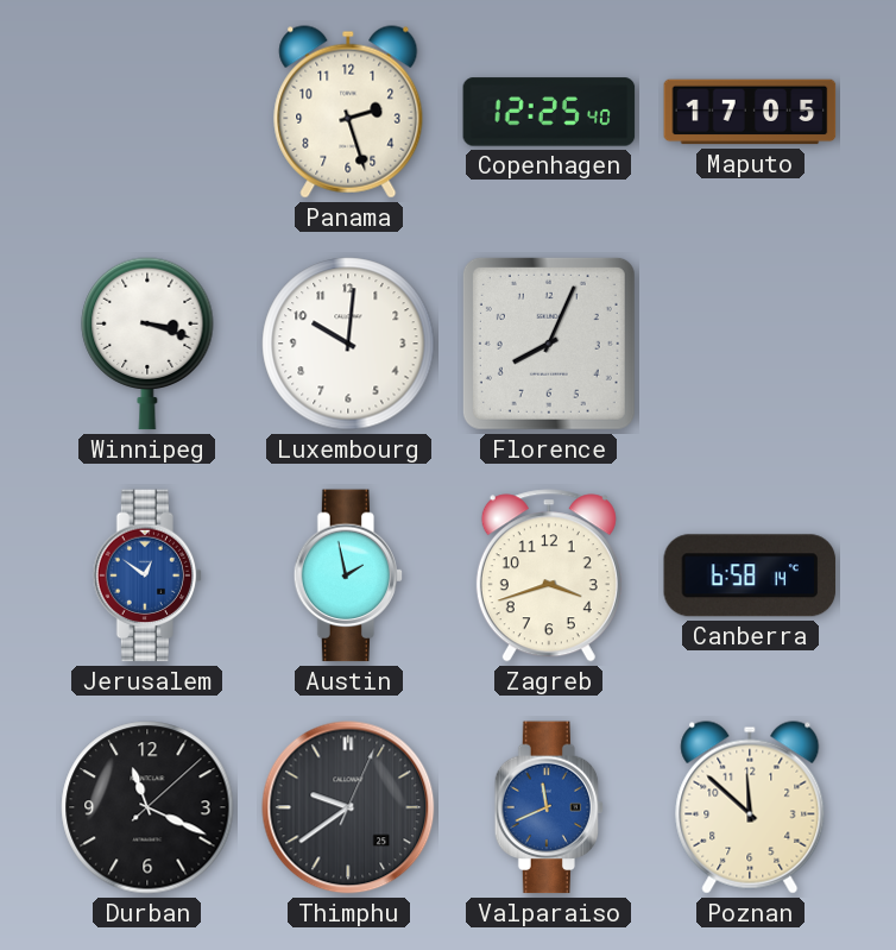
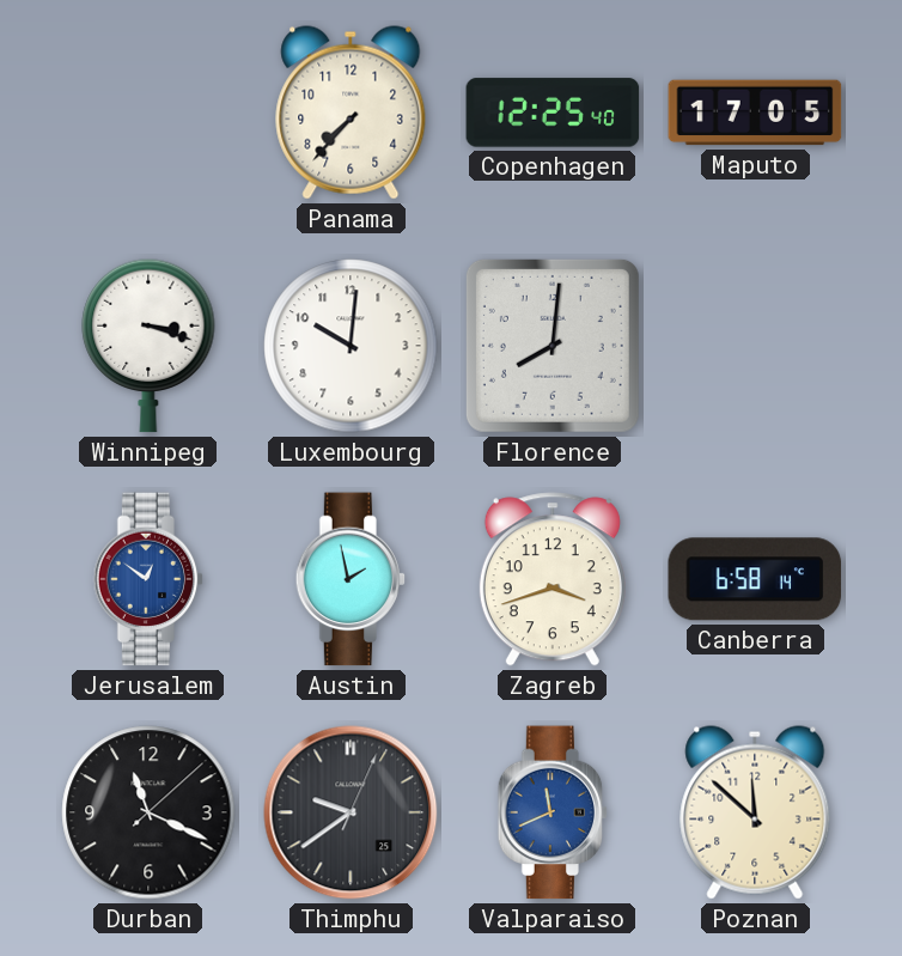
Panama: 2:27 -> 7:37 (351, 112)
Florence: 8:04 -> 8:01 (553, 346)
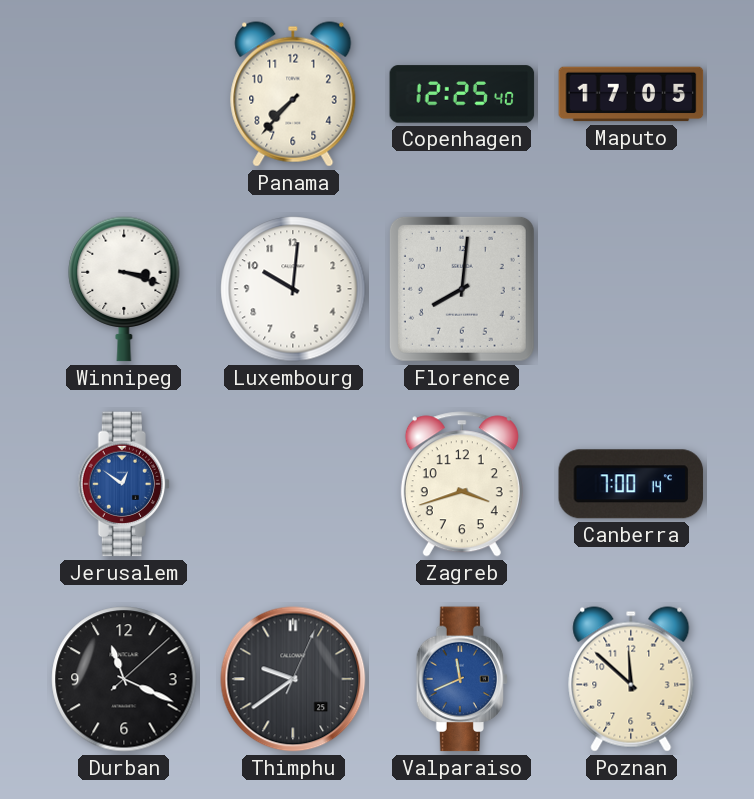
Austin: 1:58 -> none (351, 579)
Canberra: 6:58 -> 7:00 (631, 484)
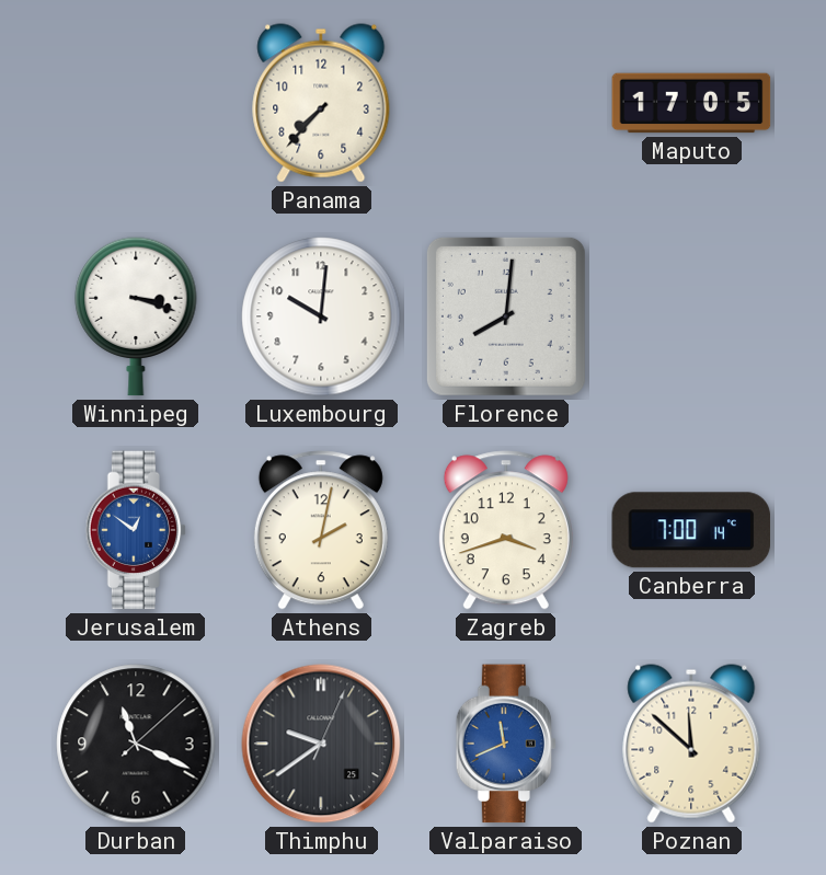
Copenhagen: 12:25 -> none (462, 94)
Athens: none -> 2:02 (321, 530)
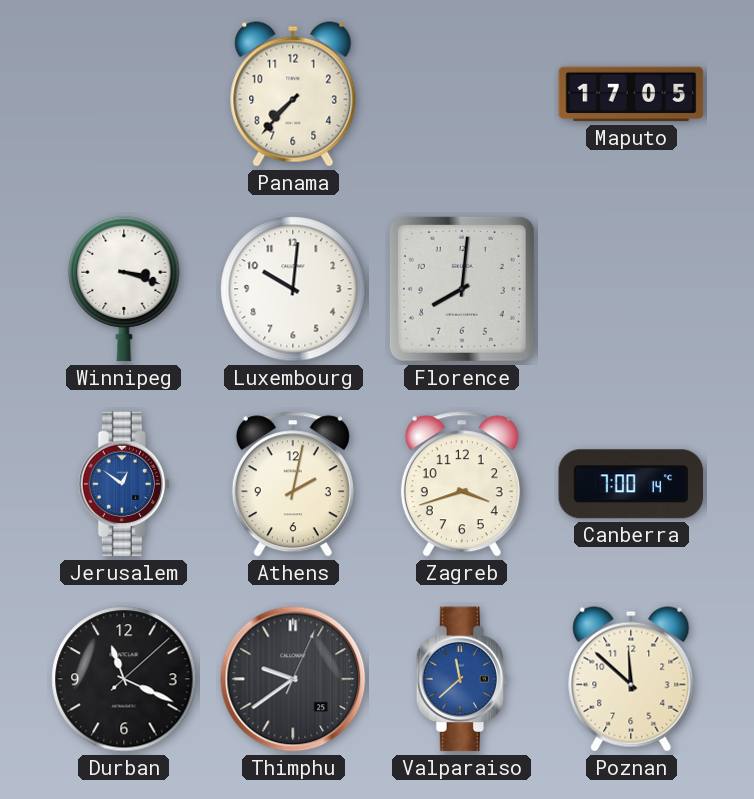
Valparaiso: 11:41 -> 11:38 (462, 679)
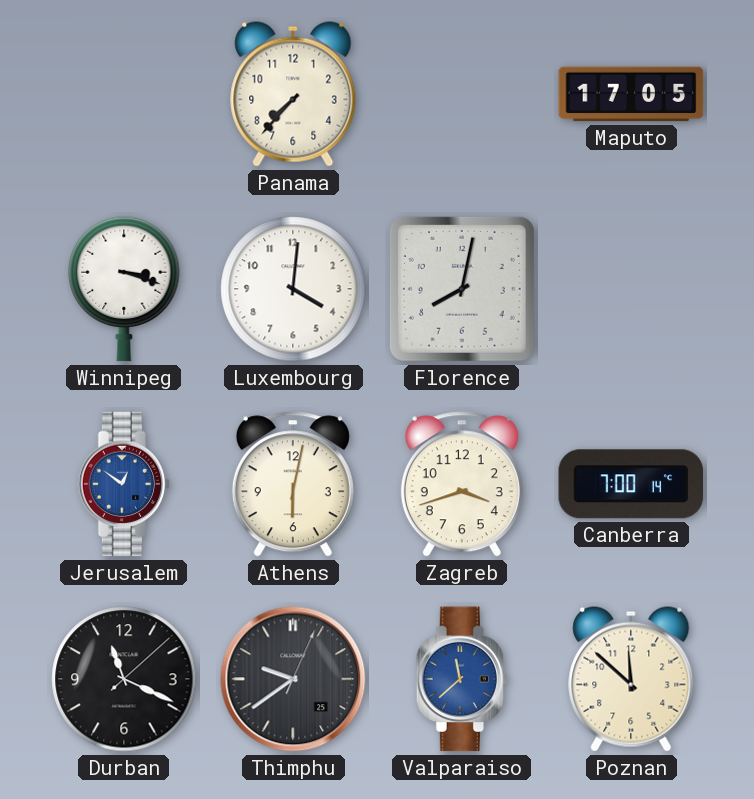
Luxembourg: 10:01 -> 4:01 (293, 289)
Florence: 8:01 -> 8:02 (462, 289)
Athens: 2:02 -> 6:02 (293, 484)
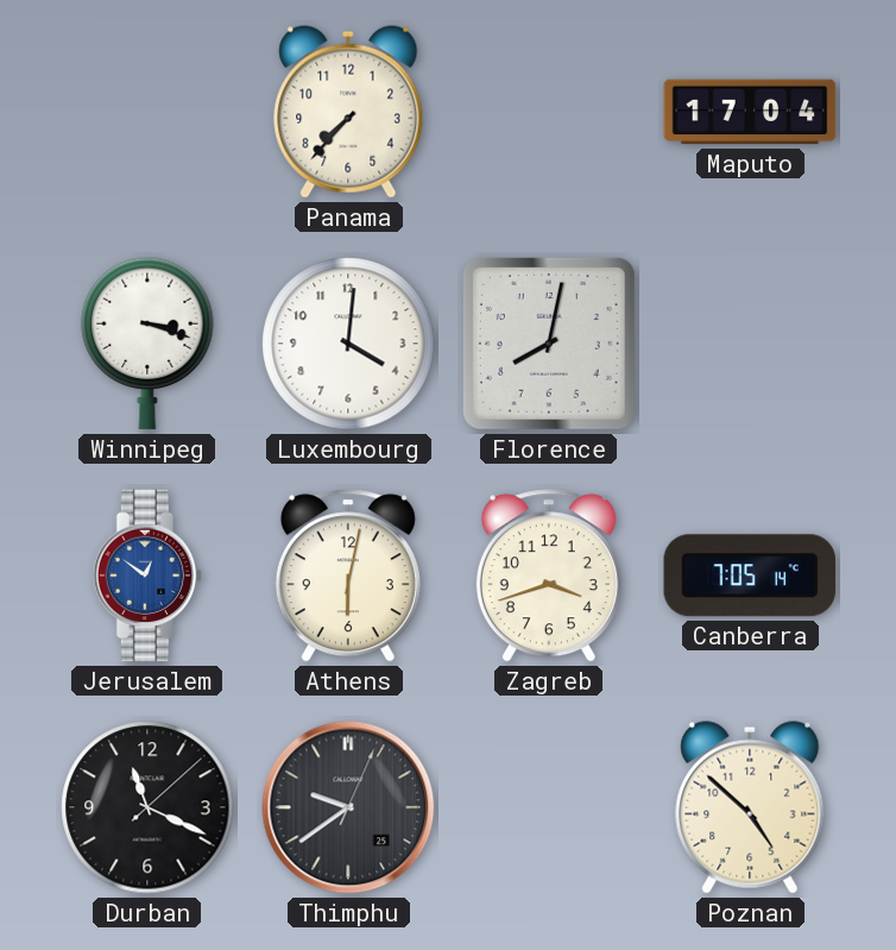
Maputo: 17:05 -> 17:04 (750, 112)
Canberra: 7:00 -> 7:05 (750, 575)
Valparaiso: 11:38 -> none (462, 679)
Poznan: 11:52 -> 4:52 (750, 807)
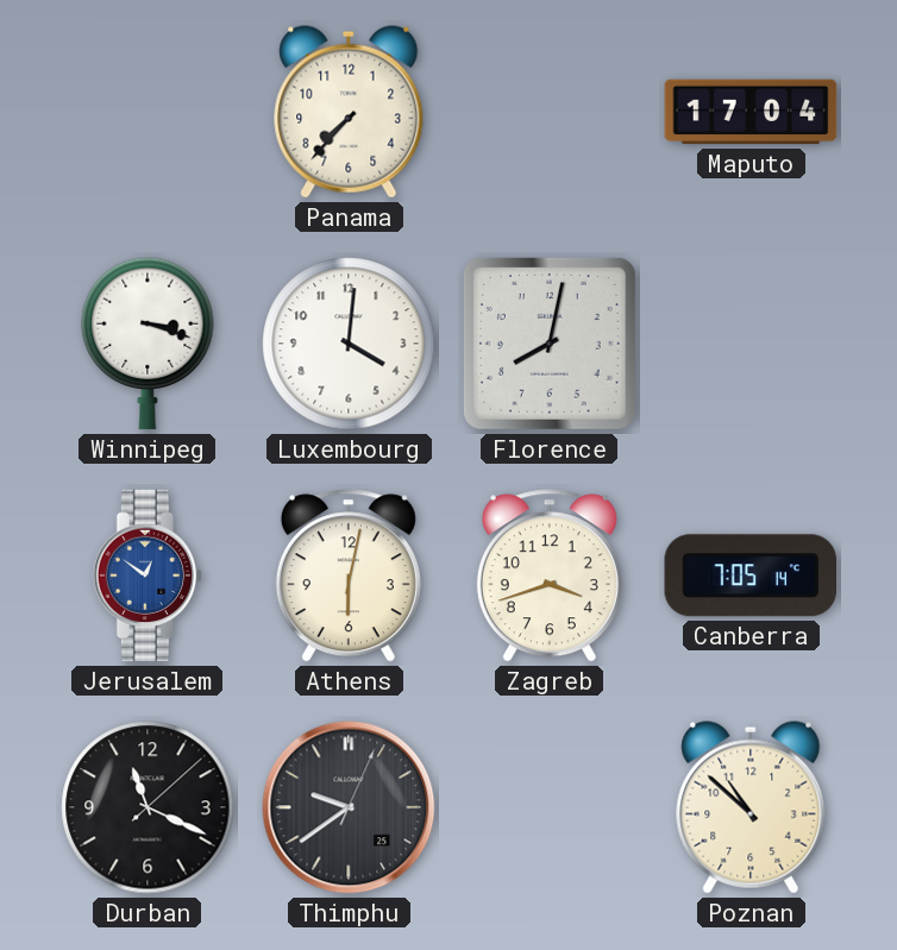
Poznan: 4:52 -> 10:52 (751, 807)
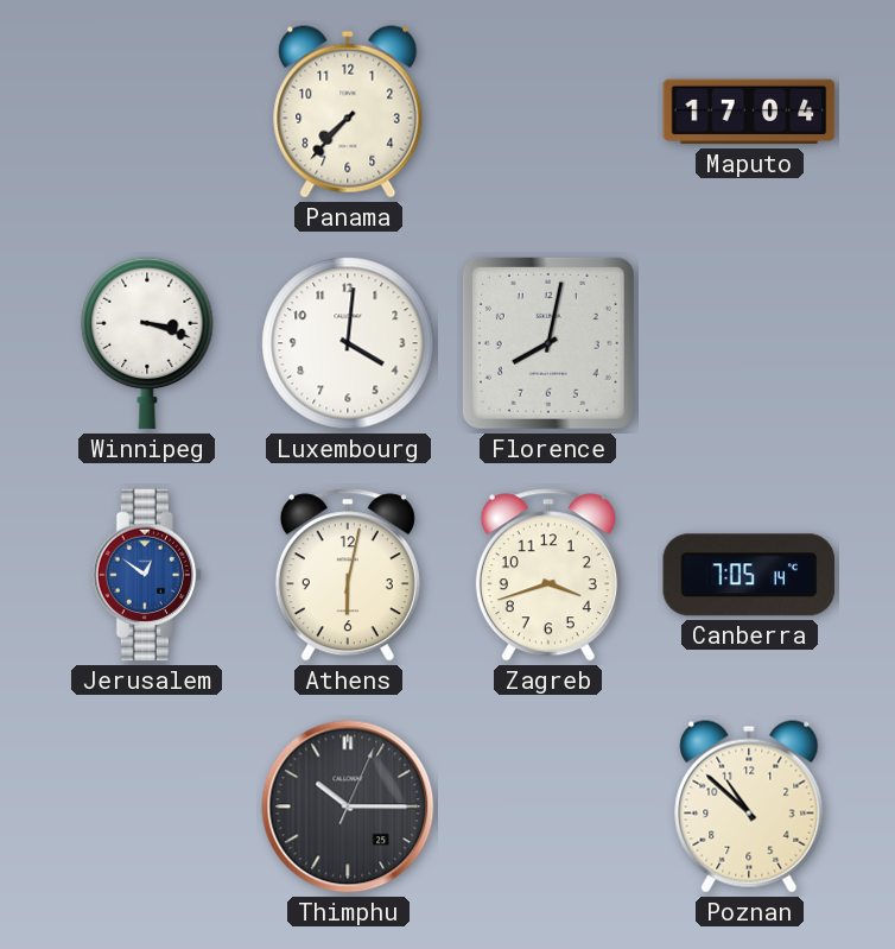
Durban: 11:19 -> none (148, 807)
Thimphu: 9:39 -> 10:15 (348, 806)
